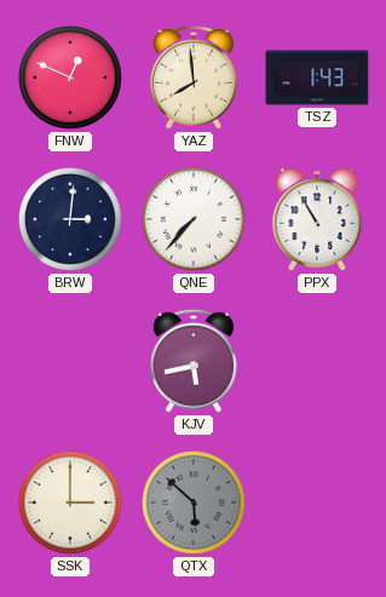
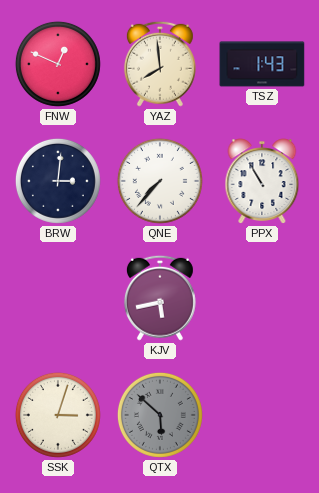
SSK: 3:00 -> 3:03 (58, 415)
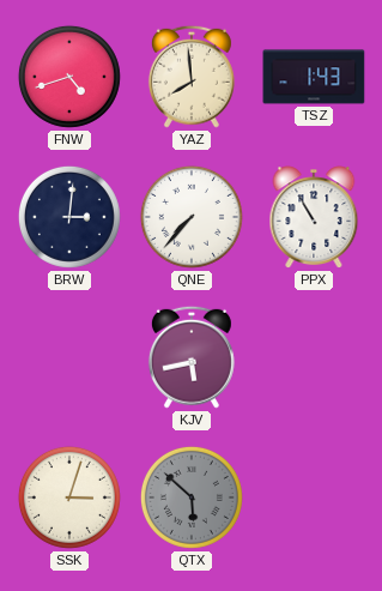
FNW: 12:49 -> 4:42 (69, 77)
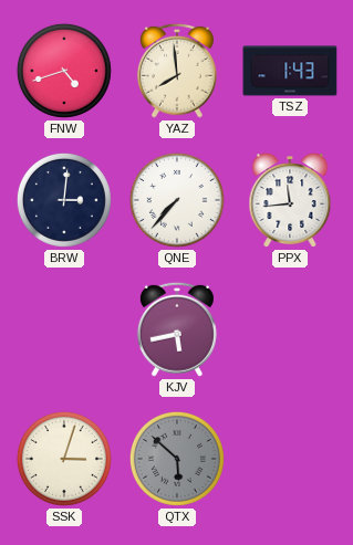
PPX: 10:55 -> 11:44 (290, 200)
